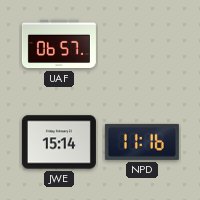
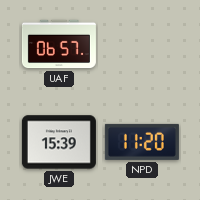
JWE: 15:14 -> 15:39 (59, 142)
NPD: 11:16 -> 11:20 (142, 142)
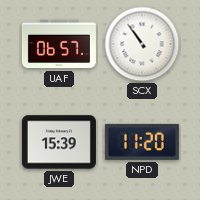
SCX: none -> 10:54 (142, 44)
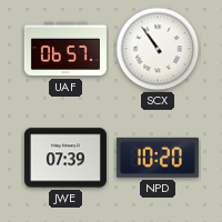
JWE: 15:39 -> 07:39 (65, 158)
NPD: 11:20 -> 10:20 (158, 158)
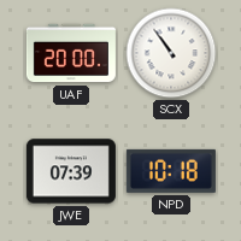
UAF: 06:57 -> 20:00 (71, 53)
NPD: 10:20 -> 10:18 (171, 171)
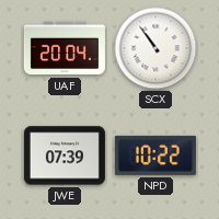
UAF: 20:00 -> 20:04 (65, 48)
NPD: 10:18 -> 10:22 (155, 155)
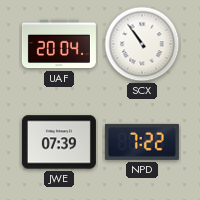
NPD: 10:22 -> 7:22 (142, 142)
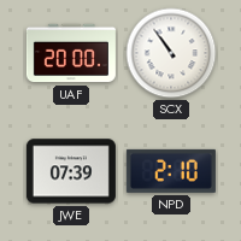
UAF: 20:04 -> 20:00 (71, 53)
NPD: 7:22 -> 2:10 (171, 171)
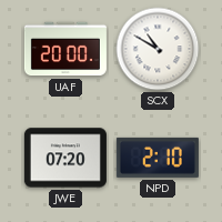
SCX: 10:54 -> 10:50 (158, 49)
JWE: 07:39 -> 07:20 (65, 158)
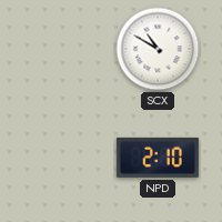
UAF: 20:00 -> none (65, 49)
JWE: 07:20 -> none (65, 158)
